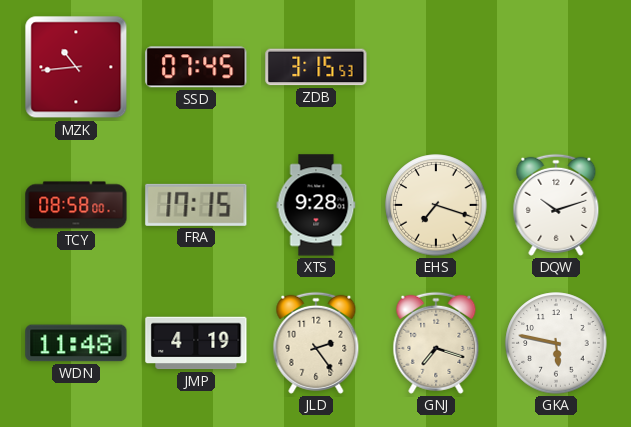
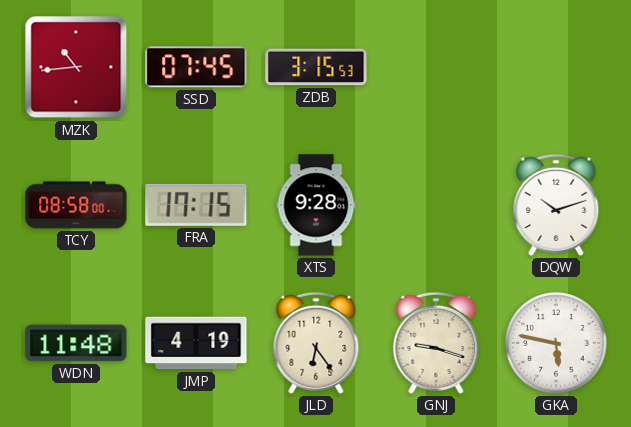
EHS: 7:18 -> none (436, 205)
JLD: 2:24 -> 6:24 (316, 343)
GNJ: 7:18 -> 9:18 (436, 343)
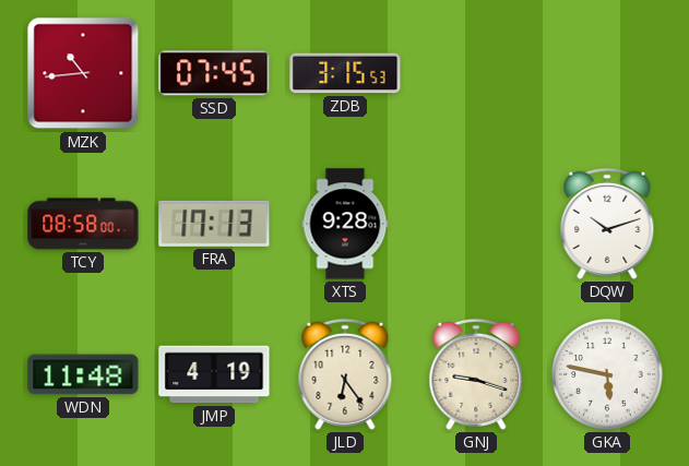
FRA: 17:15 -> 17:13 (214, 224)
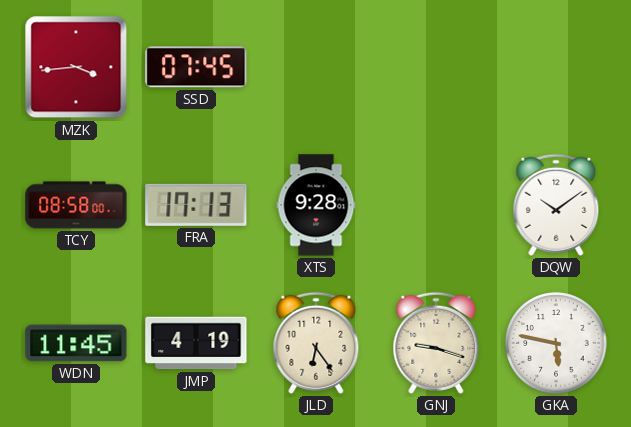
MZK: 10:44 -> 3:44 (76, 67)
ZDB: 3:15 -> none (345, 73)
DQW: 10:12 -> 10:09 (556, 205)
WDN: 11:48 -> 11:45 (76, 343)
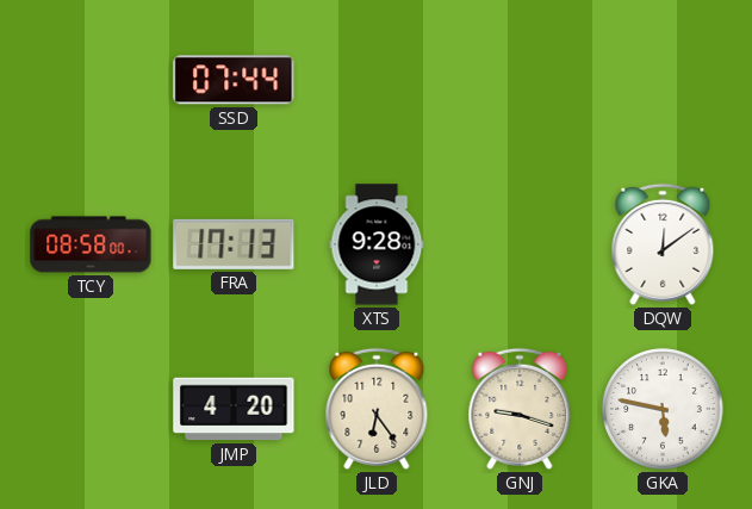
MZK: 3:44 -> none (76, 67)
SSD: 07:45 -> 07:44 (234, 80)
DQW: 10:09 -> 12:09 (663, 244)
WDN: 11:45 -> none (76, 343)
JMP: 4:19 -> 4:20 (234, 409)
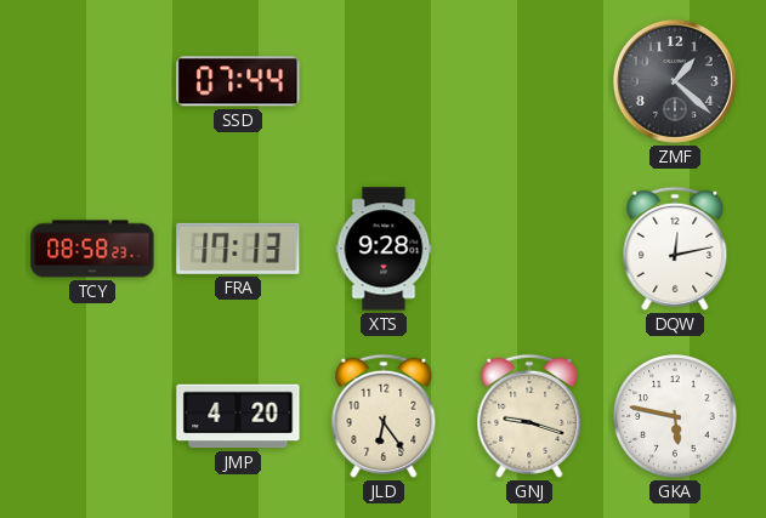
ZMF: none -> 1:22 (675, 81)
TCY: 08:58:00 -> 08:58:23 (92, 249)
DQW: 12:09 -> 12:13 (675, 249)
